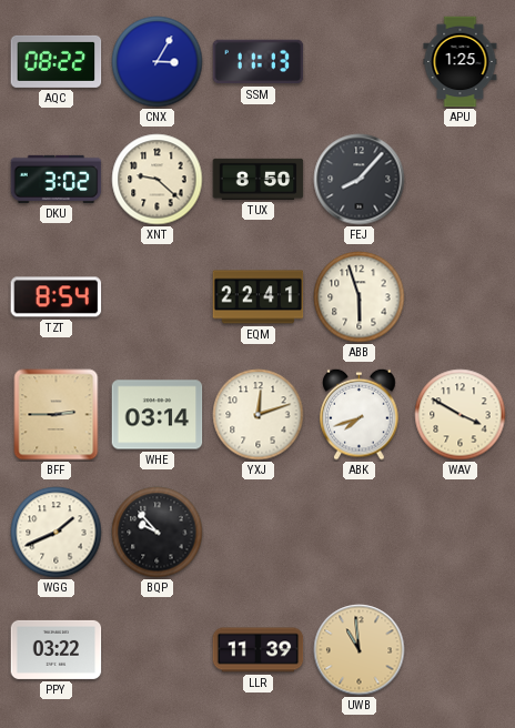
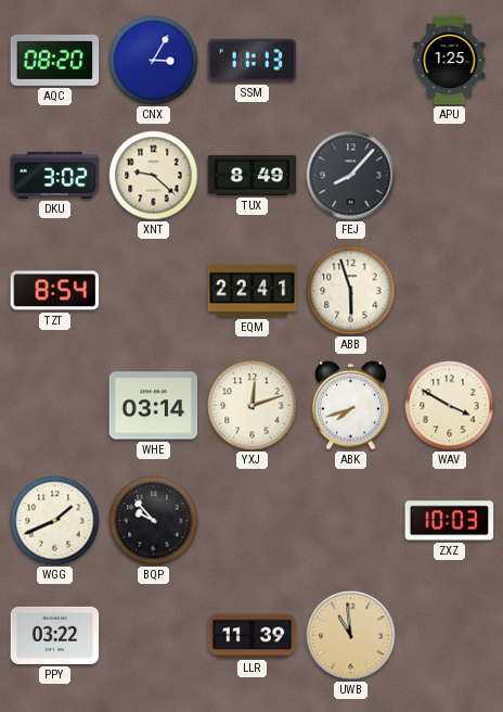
AQC: 08:22 -> 08:20 (55, 60)
TUX: 8:50 -> 8:49 (253, 175)
BFF: 2:45 -> none (57, 415)
ZXZ: none -> 10:03 (450, 521)
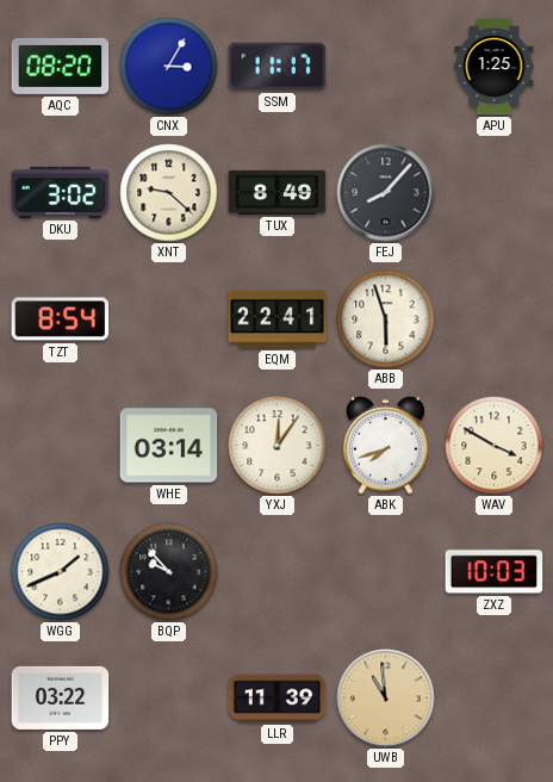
SSM: 11:13 -> 11:17 (278, 67)
YXJ: 12:12 -> 12:06 (278, 446)
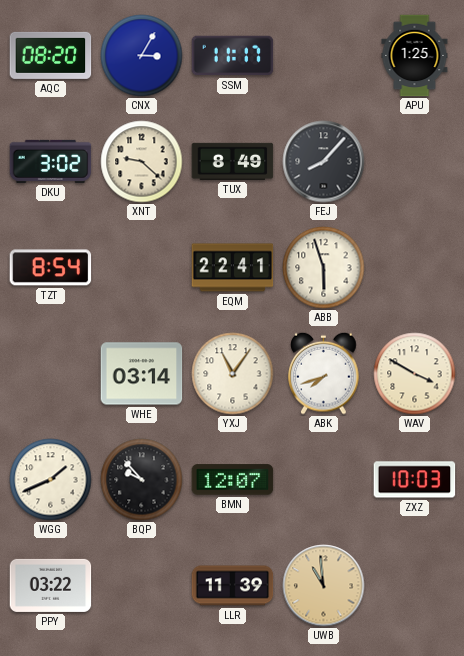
YXJ: 12:06 -> 11:06 (233, 374)
BMN: none -> 12:07 (233, 480)
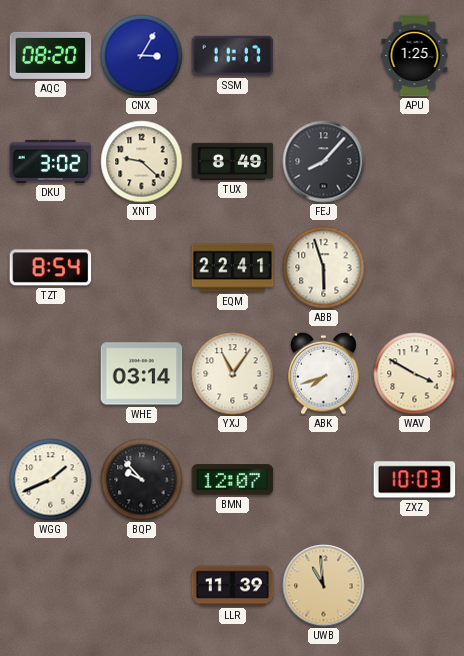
PPY: 03:22 -> none (51, 585)
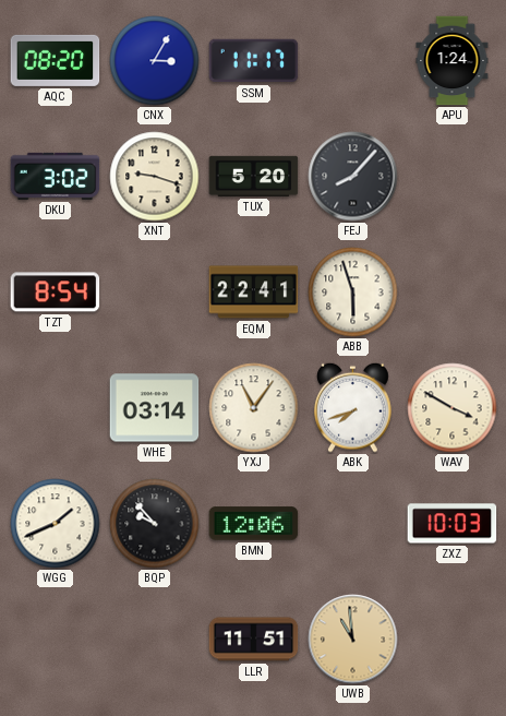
APU: 1:25 -> 1:24 (453, 61)
XNT: 9:22 -> 9:18 (155, 177)
TUX: 8:49 -> 5:20 (254, 176)
BMN: 12:07 -> 12:06 (254, 524)
LLR: 11:39 -> 11:51 (254, 640)
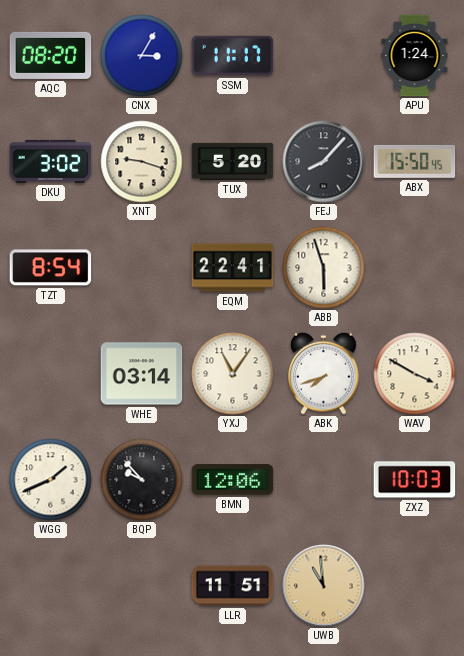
ABX: none -> 15:50 (415, 161)
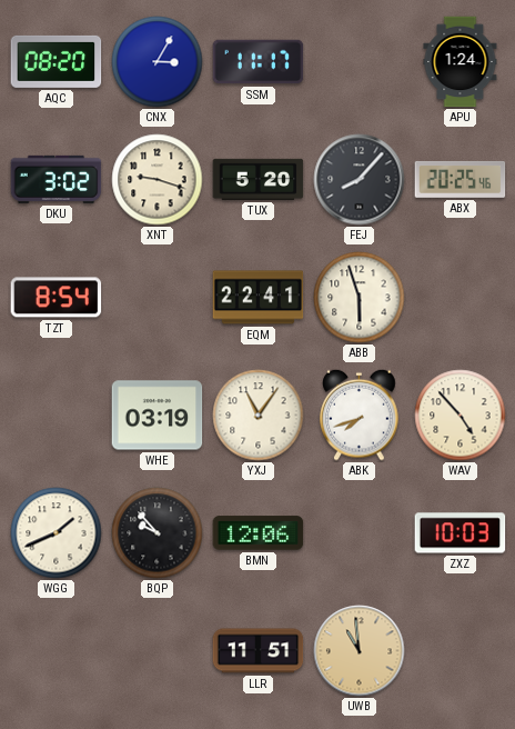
ABX: 15:50 -> 20:25 (461, 179)
WHE: 03:14 -> 03:19 (158, 416)
WAV: 3:50 -> 4:53 (461, 416)
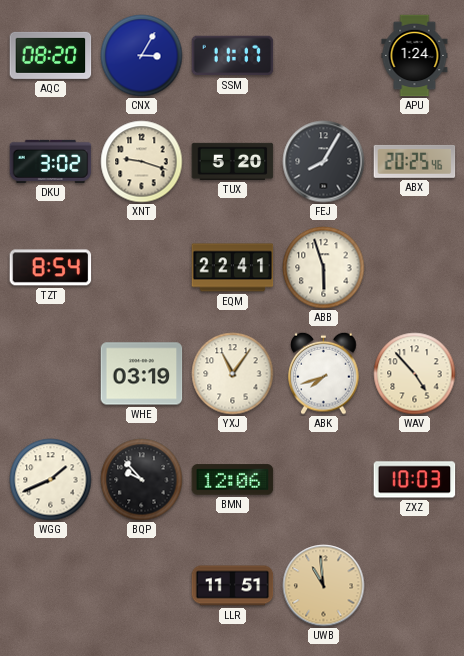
FEJ: 8:07 -> 8:05 (324, 162)
